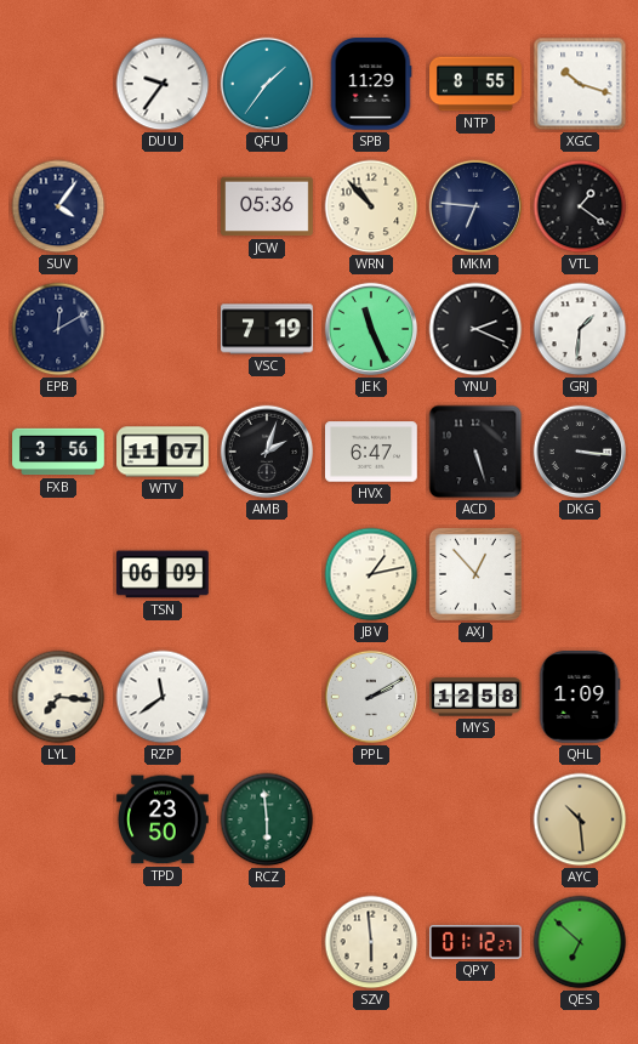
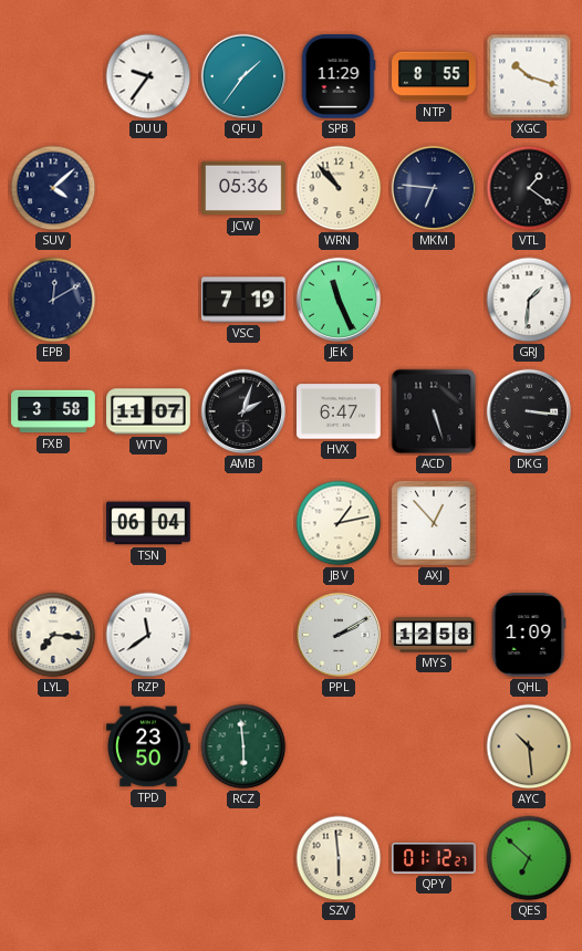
SUV: 4:06 -> 4:08 (53, 188)
YNU: 2:19 -> none (475, 329)
FXB: 3:56 -> 3:58 (53, 411)
TSN: 06:09 -> 06:04 (149, 523)
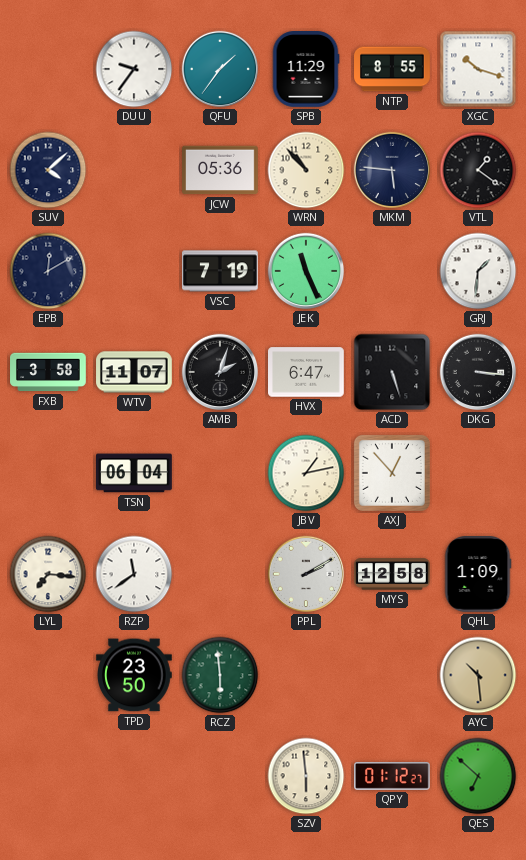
MKM: 6:46 -> 5:46 (392, 170)
